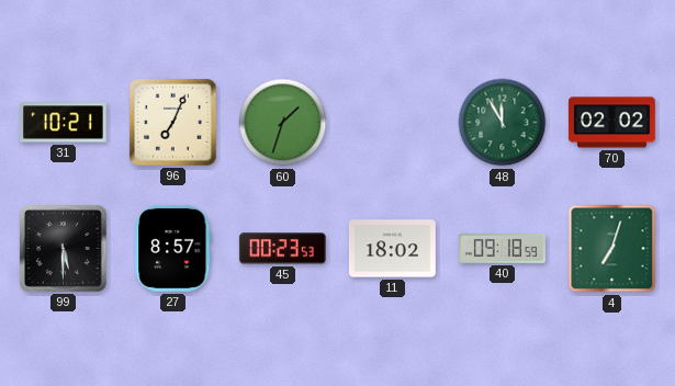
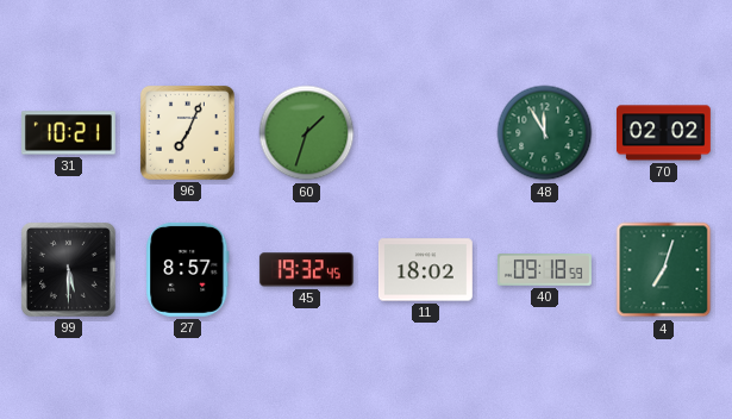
45: 00:23 -> 19:32 (306, 270)
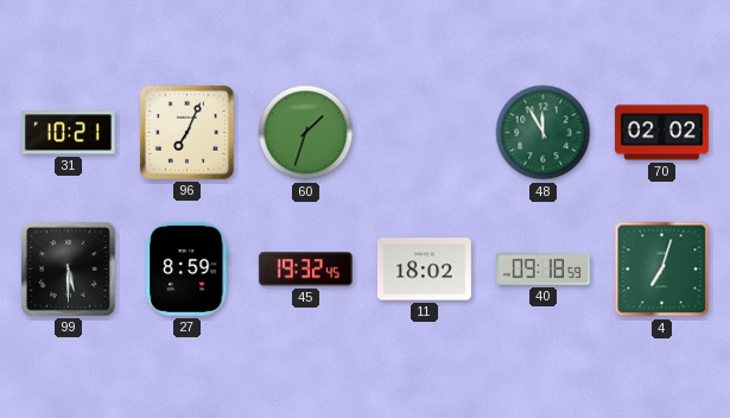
27: 8:57 -> 8:59 (188, 268)
